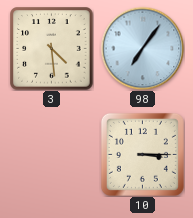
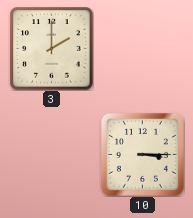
3: 4:29 -> 2:00 (52, 49)
98: 7:06 -> none (142, 48)
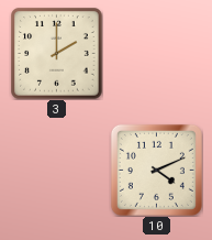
10: 3:15 -> 4:11 (156, 170)
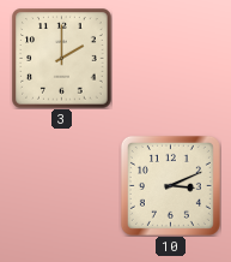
10: 4:11 -> 3:11 (170, 185)
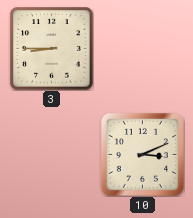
3: 2:00 -> 8:45 (52, 49)
